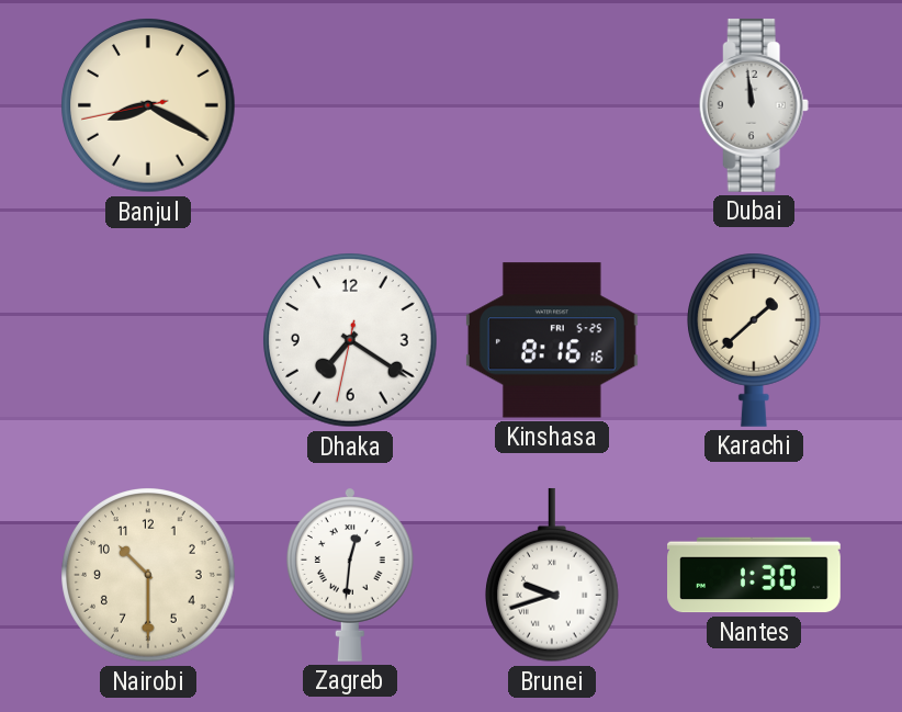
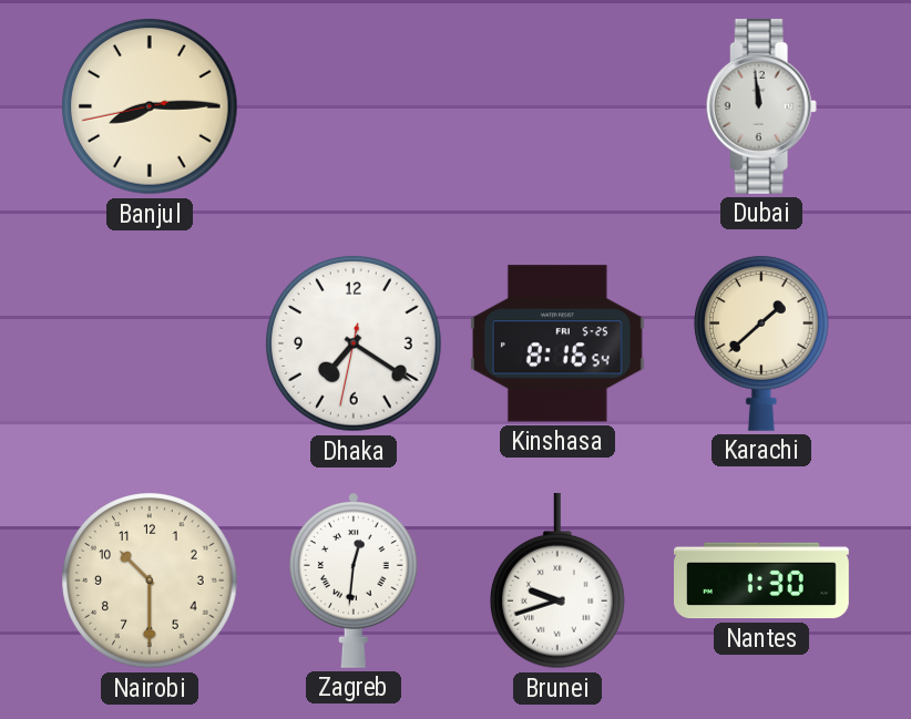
Banjul: 8:19 -> 8:14 (150, 106)
Kinshasa: 8:16:16 -> 8:16:54 (557, 343)
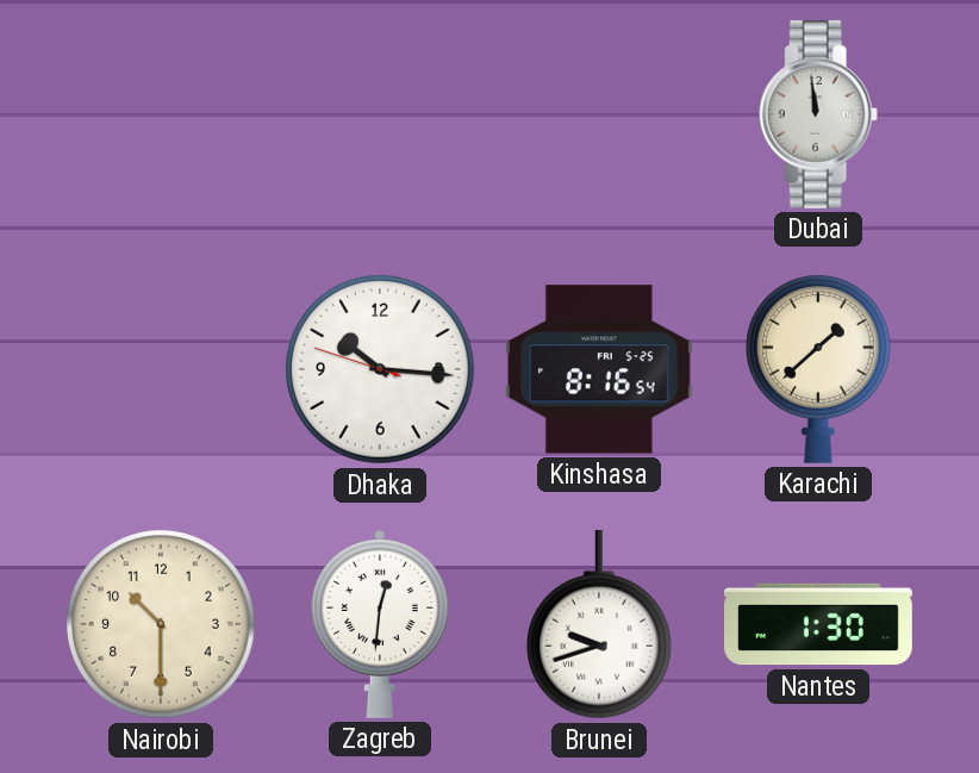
Banjul: 8:14 -> none (150, 106)
Dhaka: 7:20 -> 10:15 (380, 369)
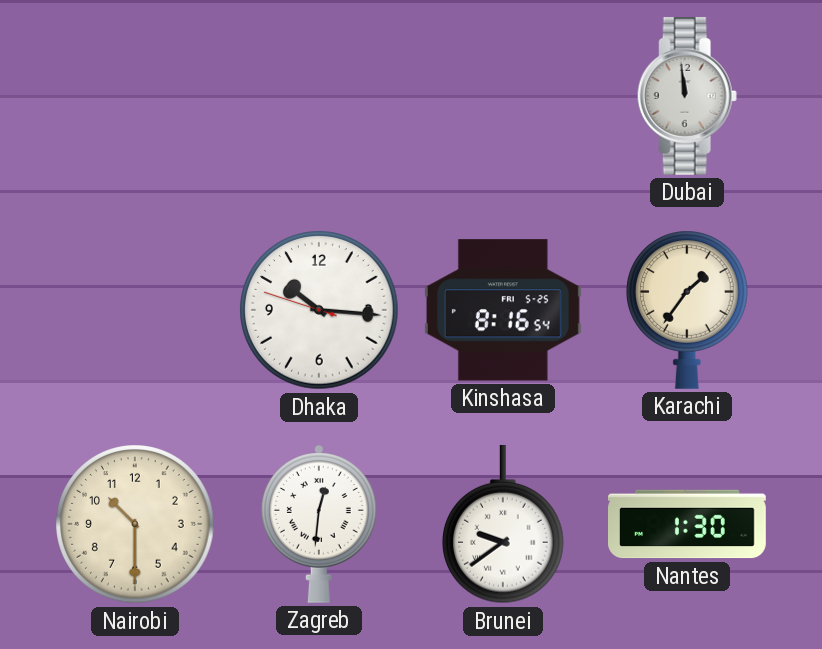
Karachi: 1:38 -> 1:36 (688, 310)
Brunei: 9:42 -> 9:39 (504, 524)
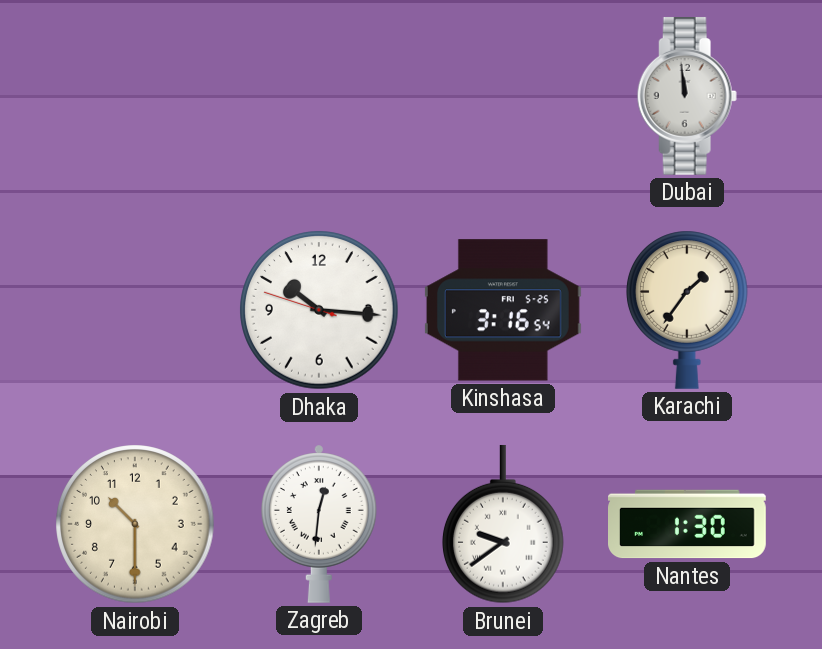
Kinshasa: 8:16 -> 3:16 (503, 310)
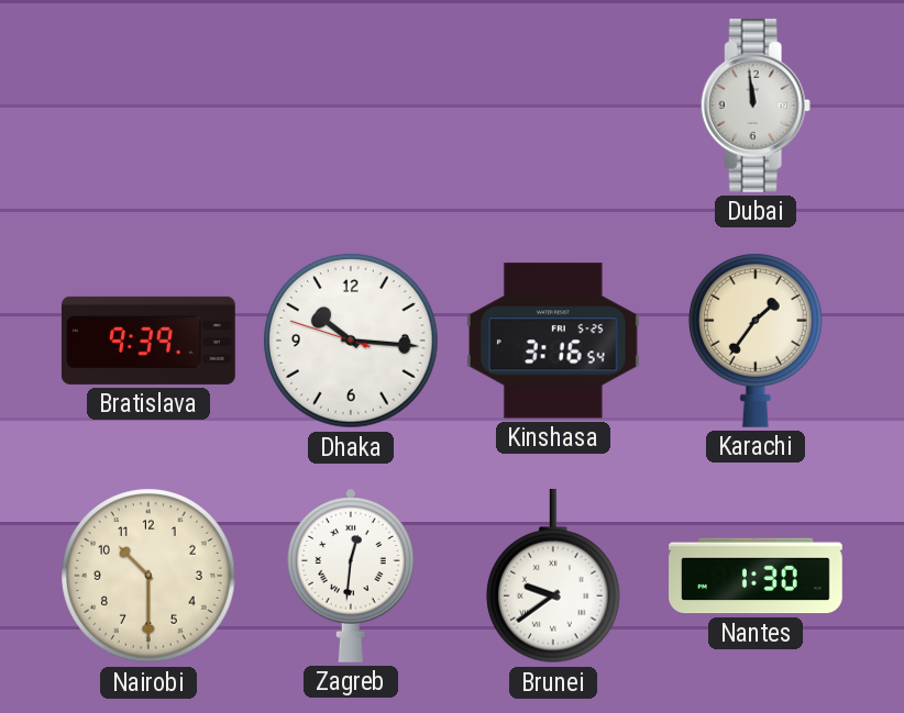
Bratislava: none -> 9:39 (148, 341)
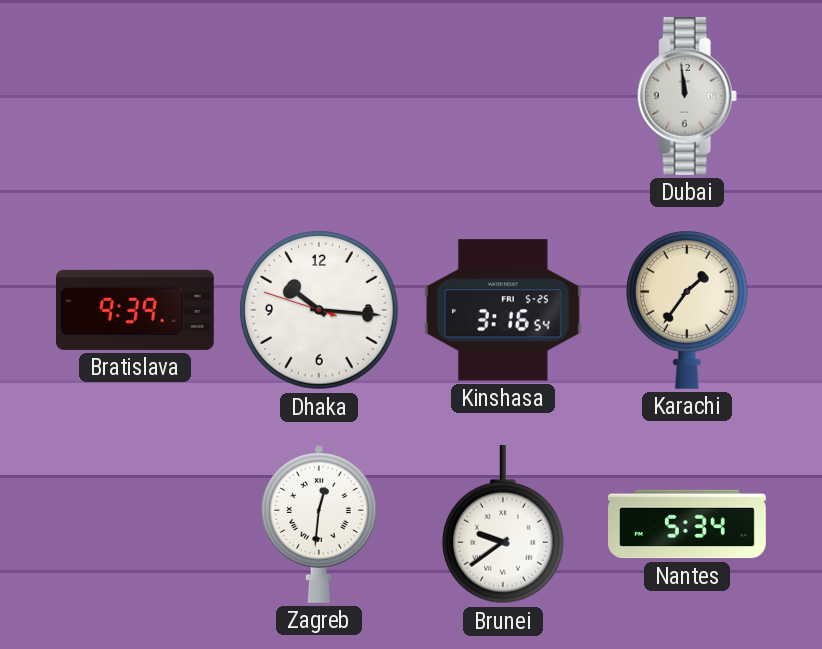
Nairobi: 10:30 -> none (148, 576)
Nantes: 1:30 -> 5:34 (688, 524)
